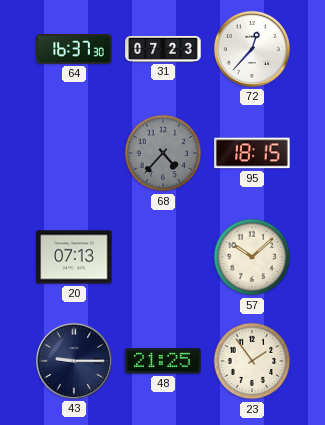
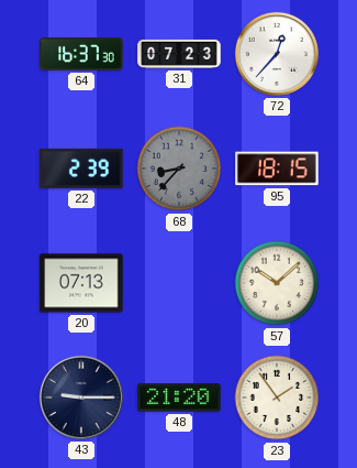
22: none -> 2:39 (81, 168)
68: 4:37 -> 8:37 (179, 168)
48: 21:25 -> 21:20 (179, 398)
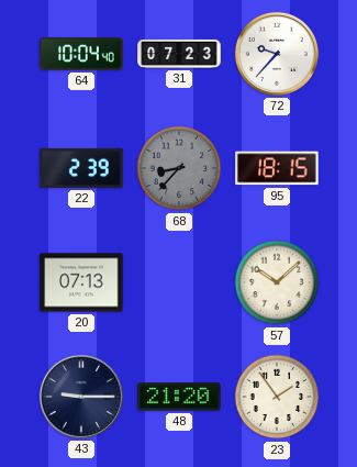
64: 16:37 -> 10:04 (81, 55)
72: 12:37 -> 9:37 (277, 54)
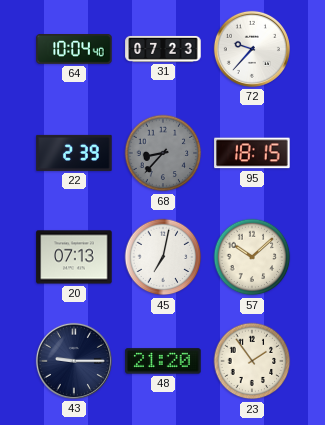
45: none -> 7:02 (163, 257)
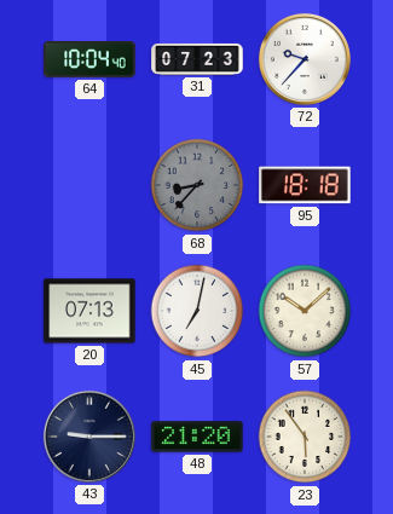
22: 2:39 -> none (74, 153)
95: 18:15 -> 18:18 (305, 185)
23: 1:54 -> 5:54 (305, 437)
